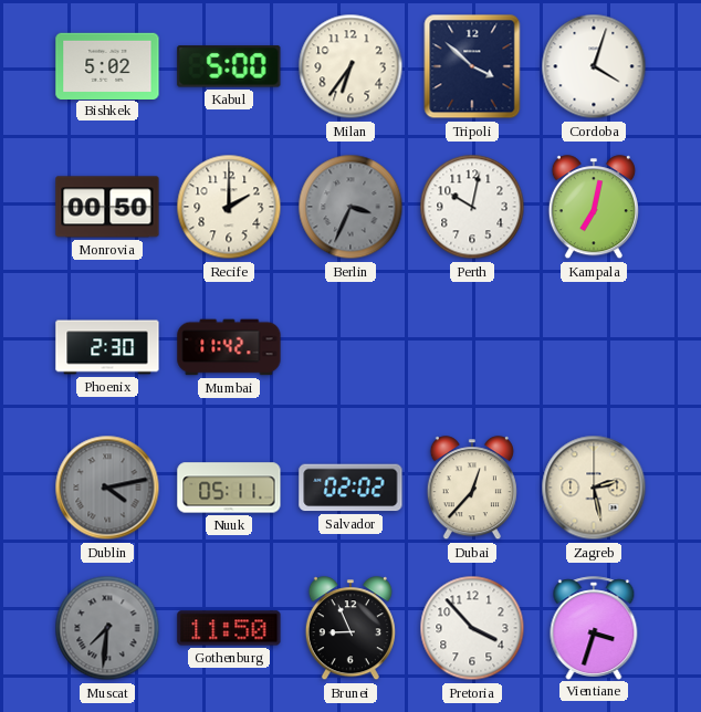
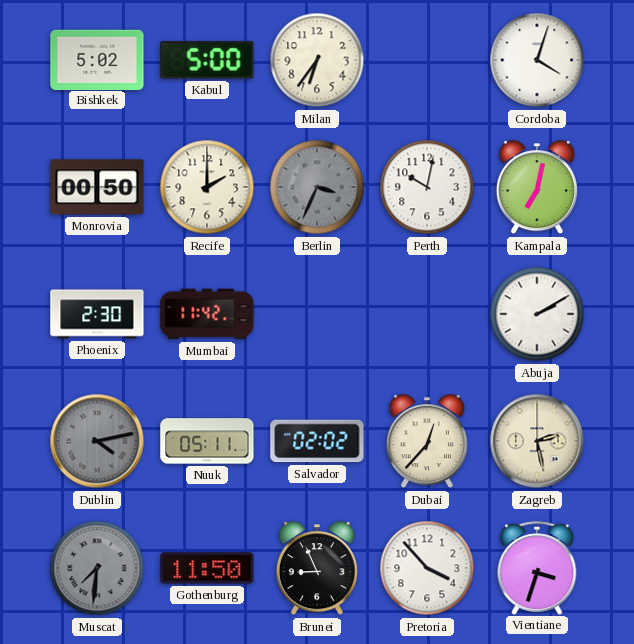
Tripoli: 3:52 -> none (472, 66)
Abuja: none -> 2:10 (537, 314)
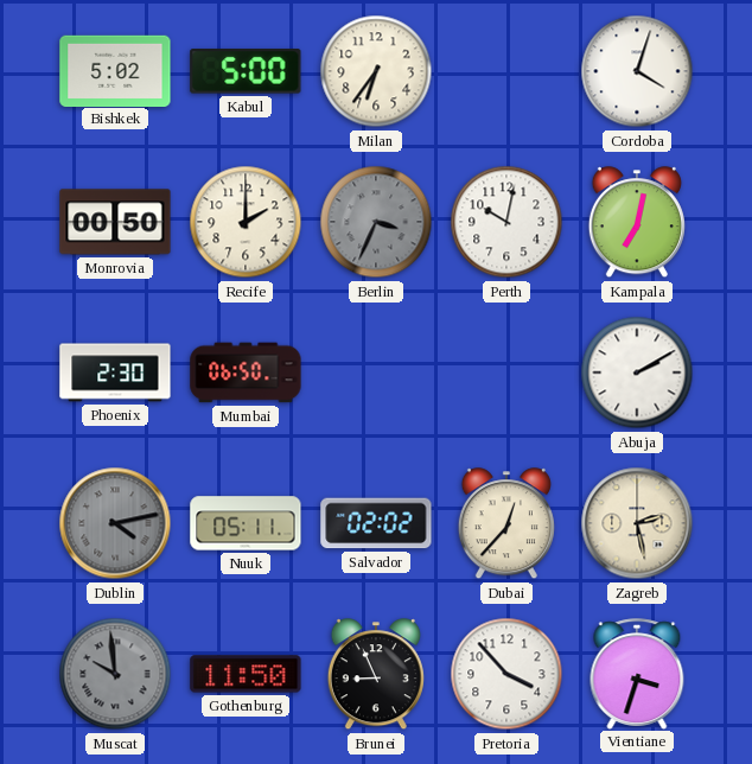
Mumbai: 11:42 -> 06:50 (246, 373)
Muscat: 7:31 -> 9:59 (115, 674)
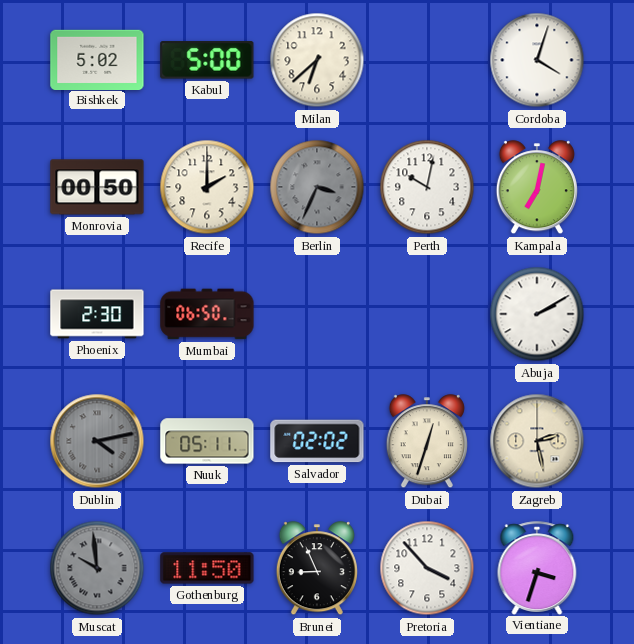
Milan: 6:36 -> 6:38 (317, 60)
Dubai: 12:37 -> 12:33 (427, 442)
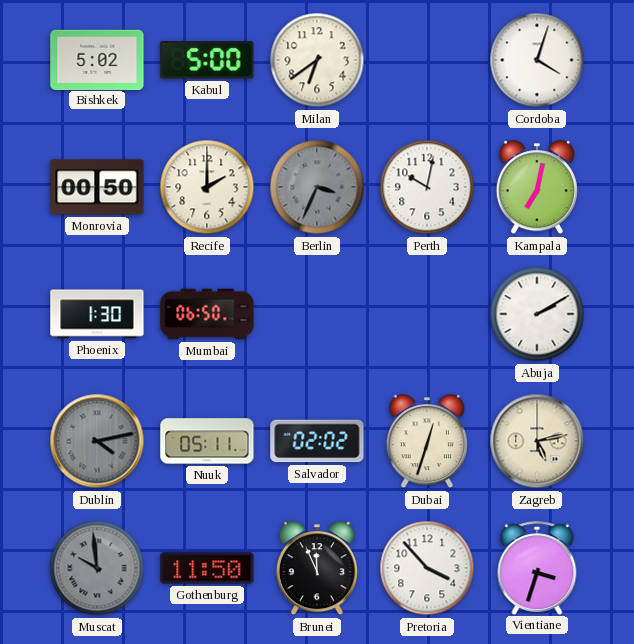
Milan: 6:38 -> 6:39 (317, 60)
Phoenix: 2:30 -> 1:30 (97, 314)
Zagreb: 2:28 -> 5:13 (537, 441)
Brunei: 8:56 -> 11:56 (317, 569)
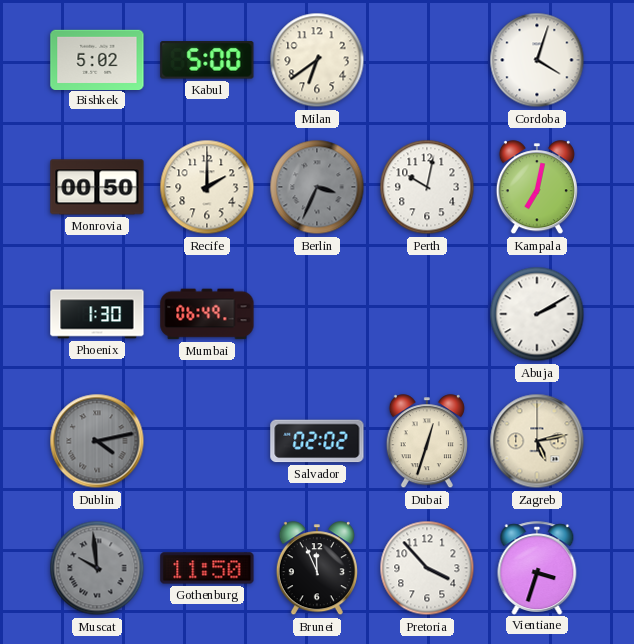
Mumbai: 06:50 -> 06:49 (207, 314)
Nuuk: 05:11 -> none (207, 441)
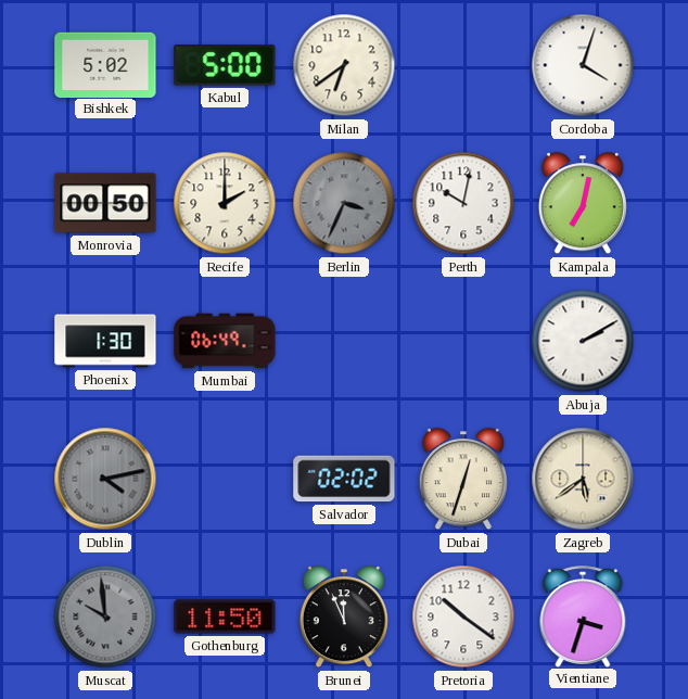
Zagreb: 5:13 -> 5:39 (583, 479)
Pretoria: 3:53 -> 10:21 (463, 617)
